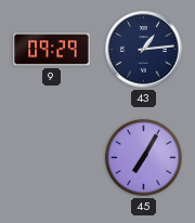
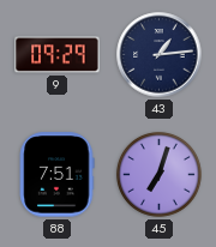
88: none -> 7:51 (56, 175)
45: 7:05 -> 7:03 (158, 174)
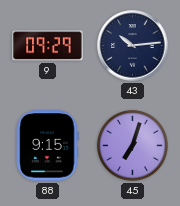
43: 1:14 -> 10:14 (133, 46)
88: 7:51 -> 9:15 (47, 146)
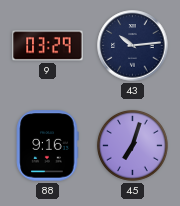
9: 09:29 -> 03:29 (48, 46)
88: 9:15 -> 9:16 (47, 146)
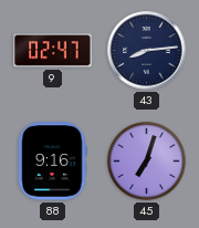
9: 03:29 -> 02:47 (53, 51)
43: 10:14 -> 8:14 (147, 51)
